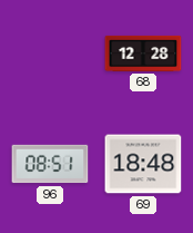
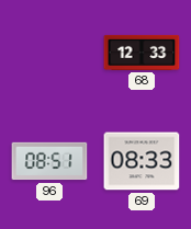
68: 12:28 -> 12:33 (142, 53)
69: 18:48 -> 08:33 (142, 161)
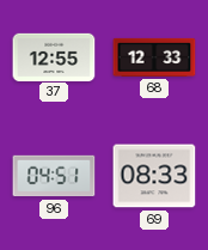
37: none -> 12:55 (54, 56)
96: 08:51 -> 04:51 (54, 176)
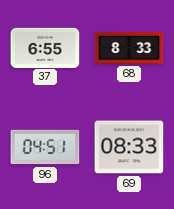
37: 12:55 -> 6:55 (45, 47)
68: 12:33 -> 8:33 (129, 48)
